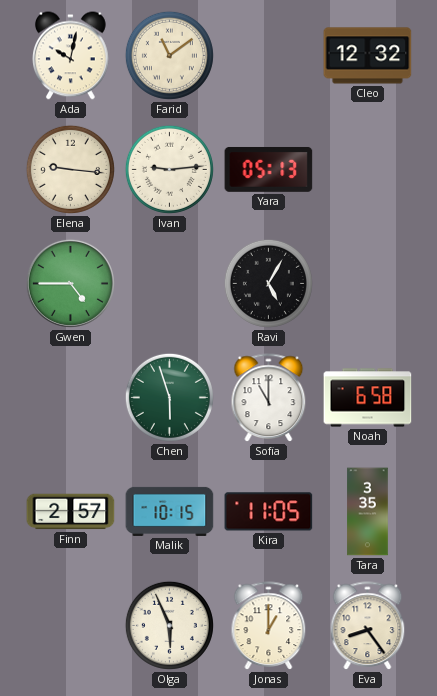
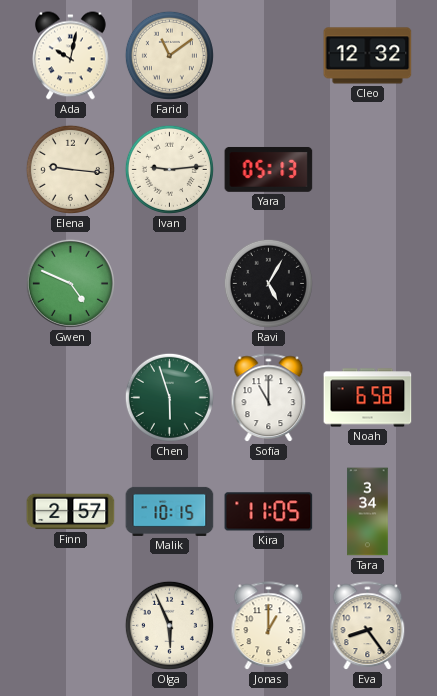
Gwen: 4:45 -> 4:49 (70, 283)
Tara: 3:35 -> 3:34 (368, 512)
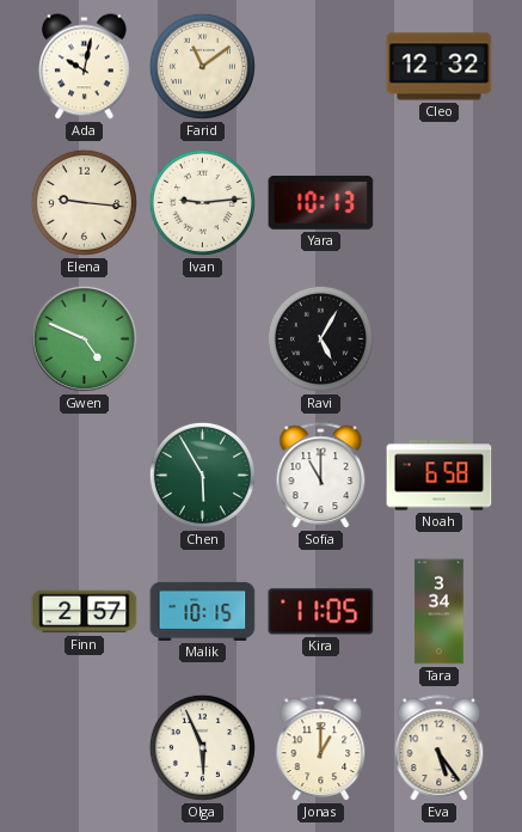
Yara: 05:13 -> 10:13 (321, 202)
Chen: 5:57 -> 5:55 (202, 475)
Eva: 8:24 -> 5:24 (440, 748)
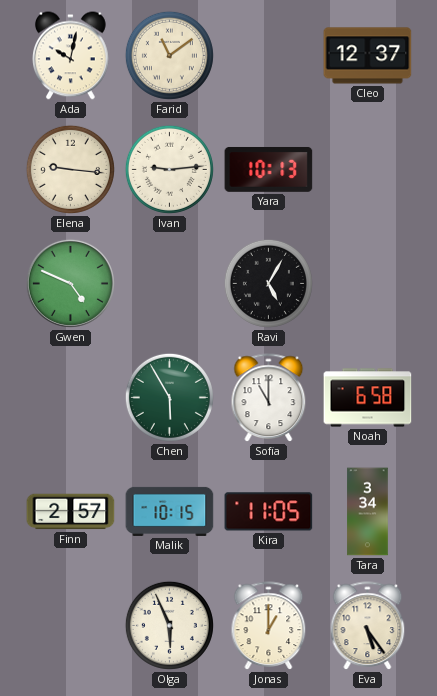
Cleo: 12:32 -> 12:37 (368, 56)
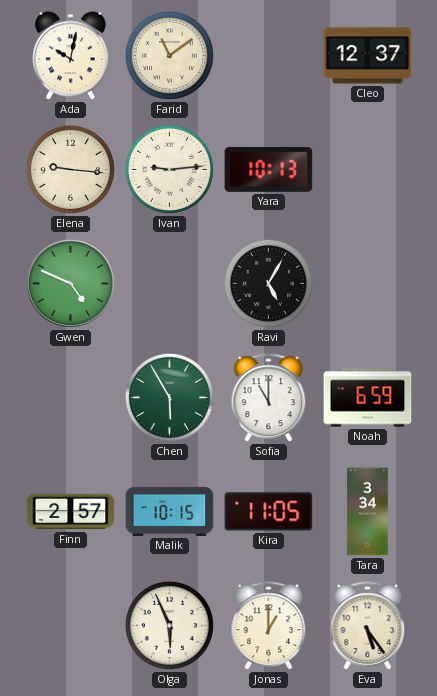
Noah: 6:58 -> 6:59 (368, 398)
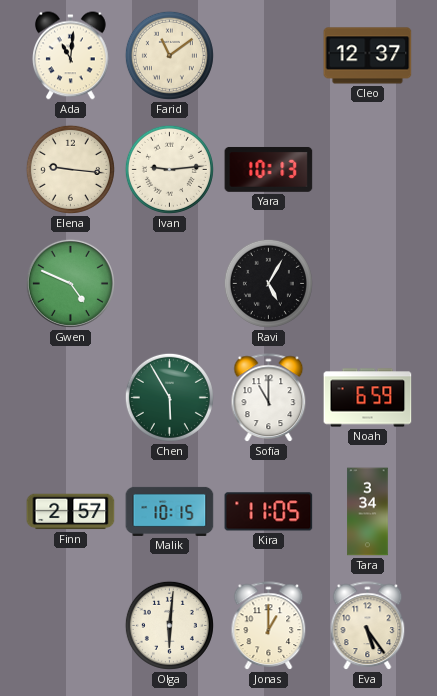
Ada: 10:02 -> 11:01 (71, 56)
Olga: 5:56 -> 6:01 (169, 625)
